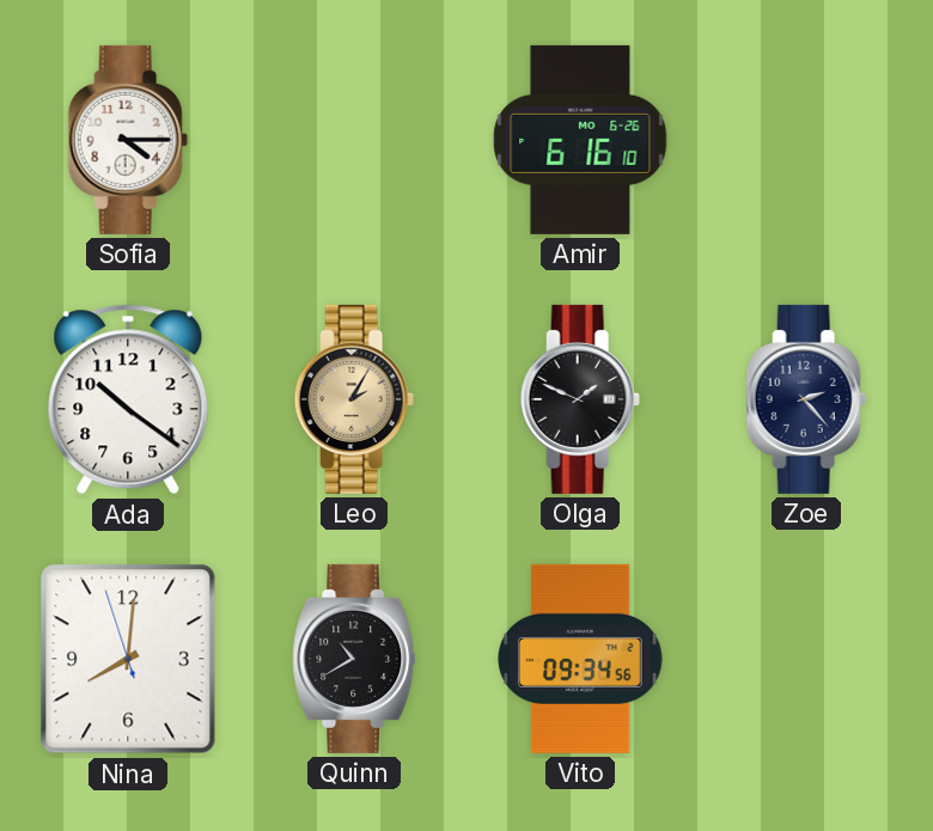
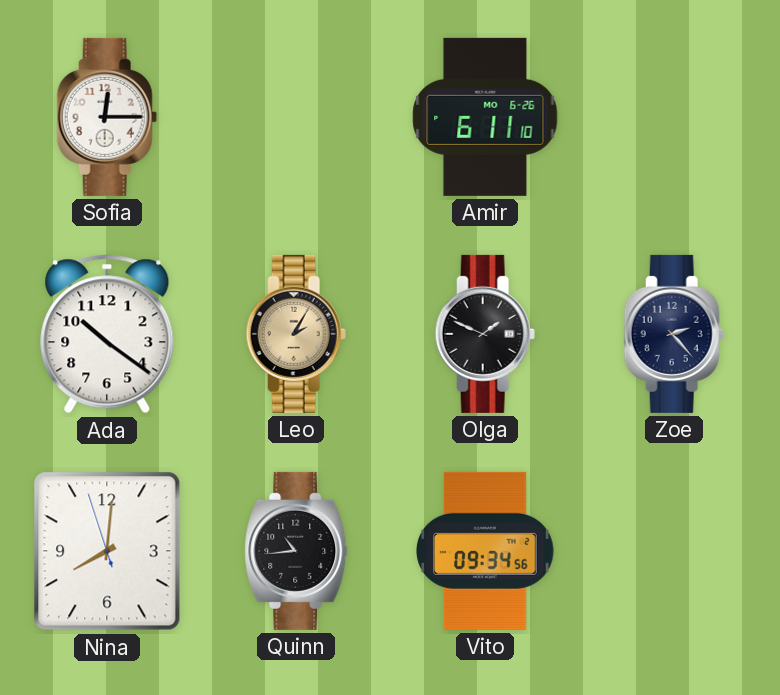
Sofia: 4:15 -> 12:15 (107, 117)
Amir: 6:16 -> 6:11 (485, 117)
Quinn: 10:40 -> 10:44 (296, 551)
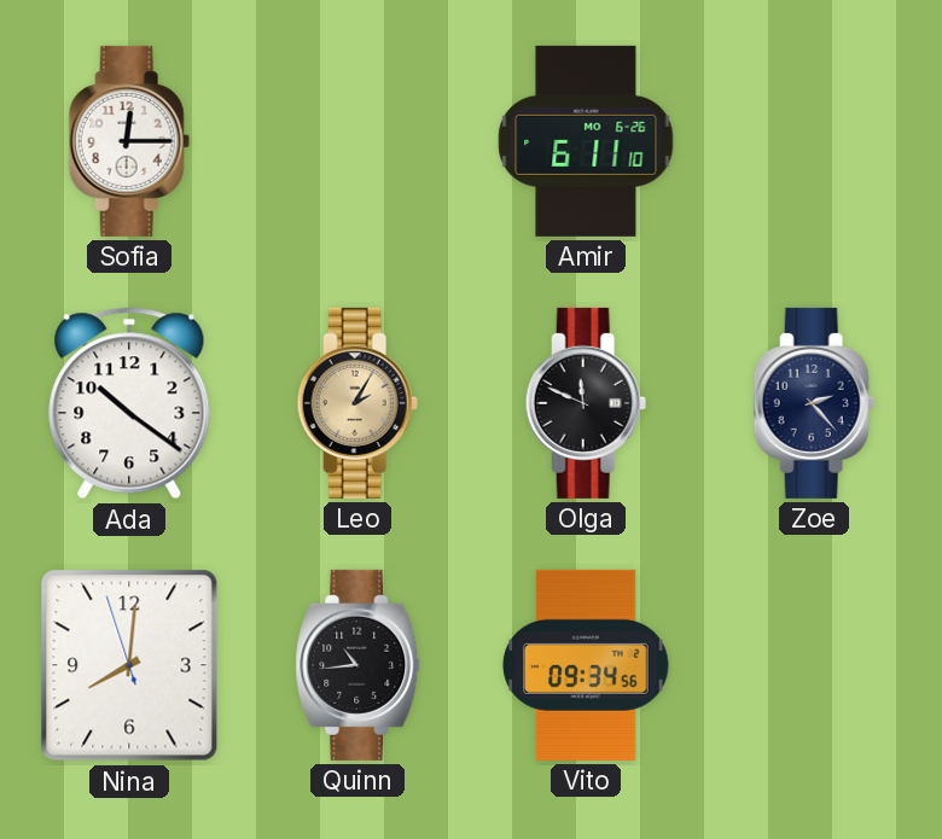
Olga: 1:49 -> 11:49 (586, 403)
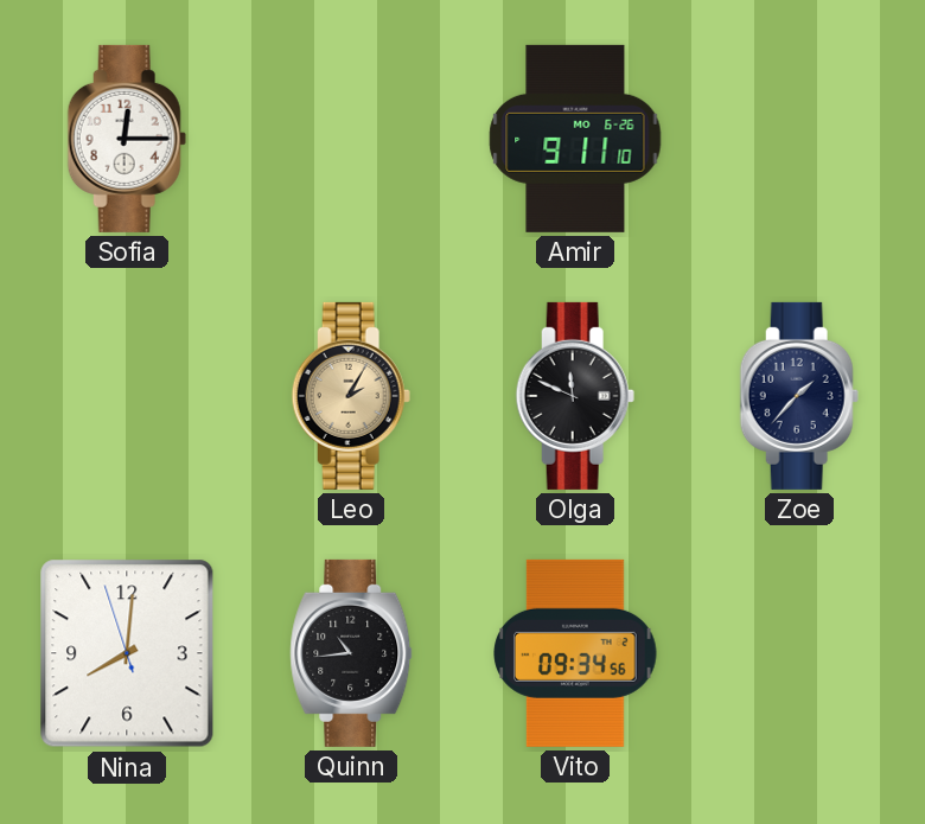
Amir: 6:11 -> 9:11 (575, 139)
Ada: 10:21 -> none (129, 403)
Zoe: 2:23 -> 1:37 (799, 396)
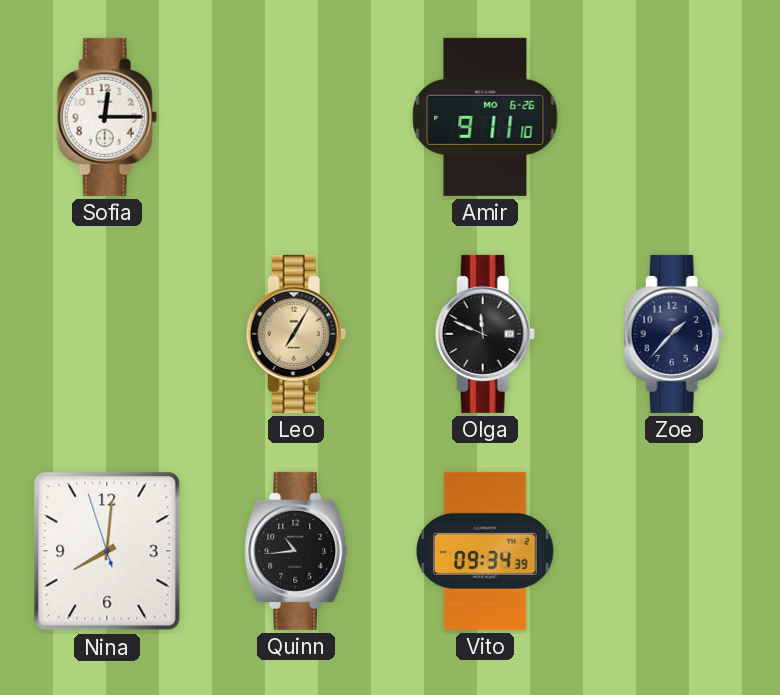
Leo: 2:05 -> 7:05 (296, 334)
Vito: 09:34:56 -> 09:34:39 (485, 551)
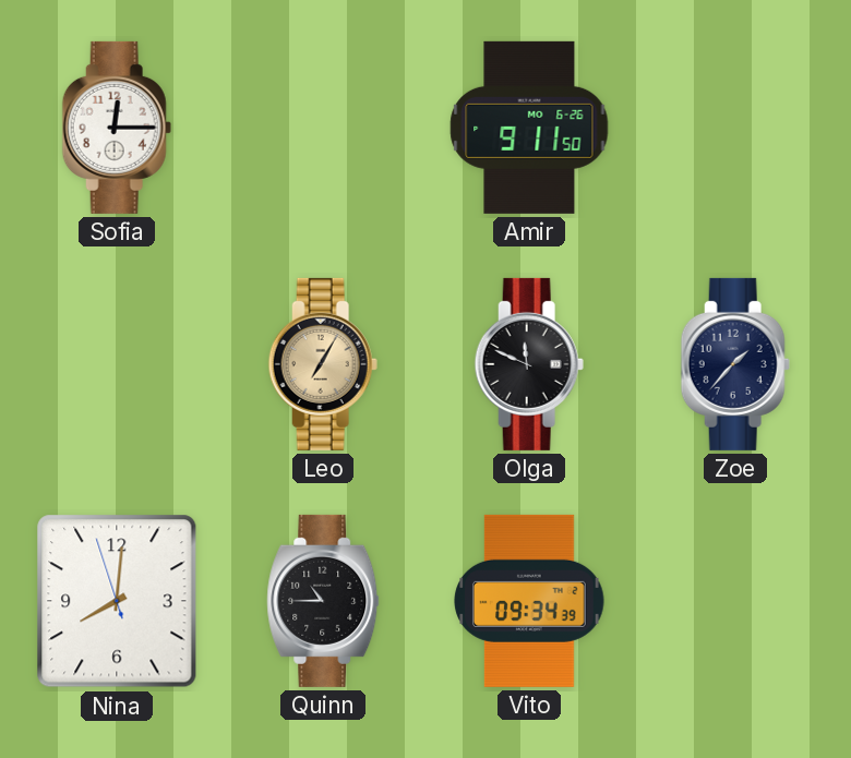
Amir: 9:11:10 -> 9:11:50 (529, 128)
Quinn: 10:44 -> 10:45 (323, 601)
